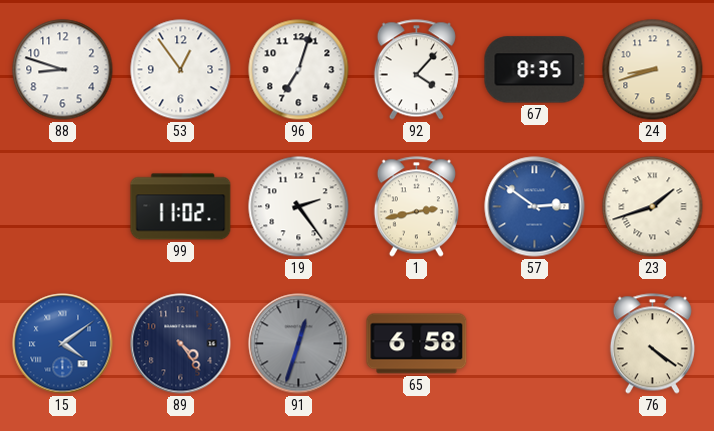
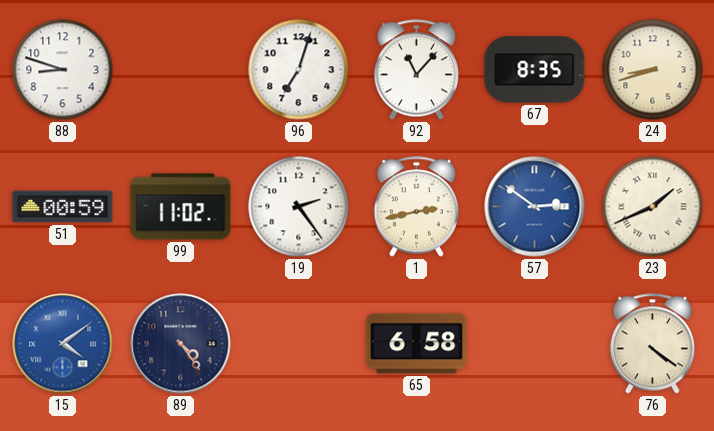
53: 12:54 -> none (181, 70)
92: 4:07 -> 11:07 (416, 70)
51: none -> 00:59 (63, 207)
23: 1:42 -> 1:41 (653, 207)
91: 12:33 -> none (299, 344)
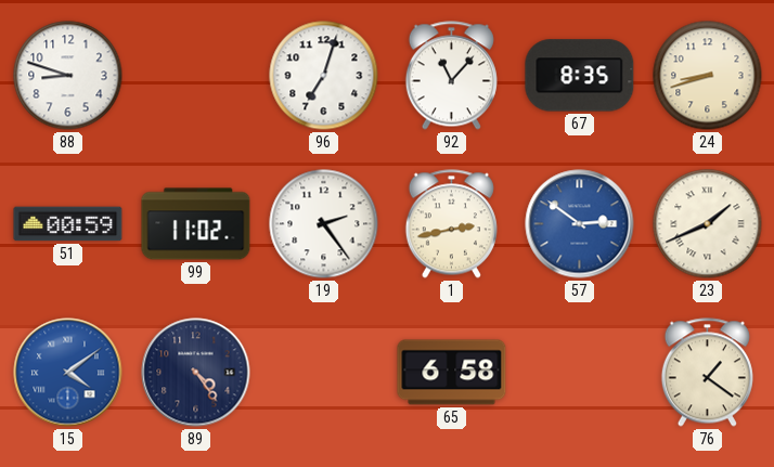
76: 4:21 -> 1:21 (707, 373)
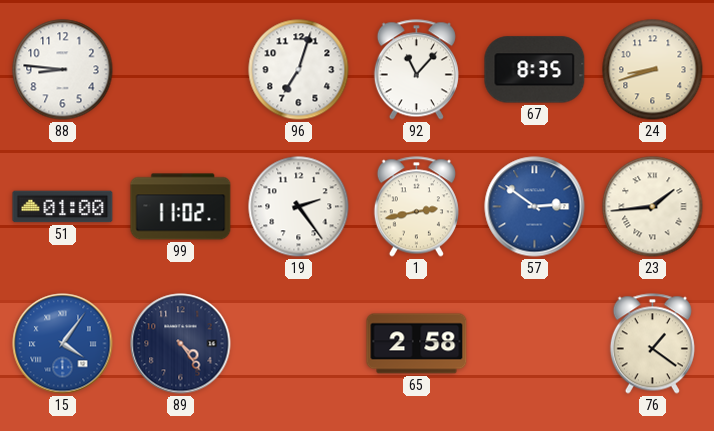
88: 8:48 -> 8:46 (63, 70)
51: 00:59 -> 01:00 (63, 207)
23: 1:41 -> 1:44 (653, 207)
15: 4:09 -> 4:06 (63, 344)
65: 6:58 -> 2:58 (417, 344)
